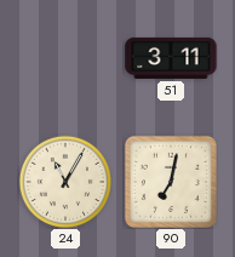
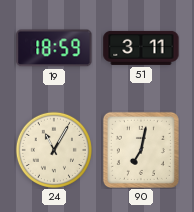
19: none -> 18:59 (54, 48)
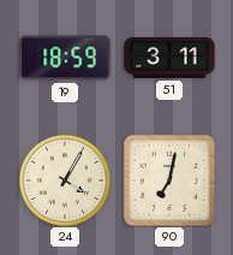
24: 11:05 -> 4:05 (65, 180)
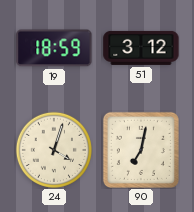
51: 3:11 -> 3:12 (141, 48)
24: 4:05 -> 4:03 (54, 150)
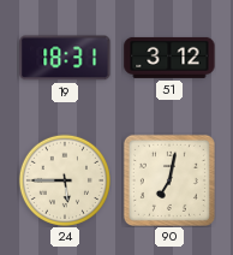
19: 18:59 -> 18:31 (65, 58)
24: 4:03 -> 5:45 (65, 180)
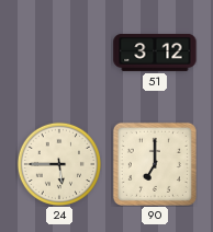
19: 18:31 -> none (65, 58)
90: 7:02 -> 7:00 (155, 164)
